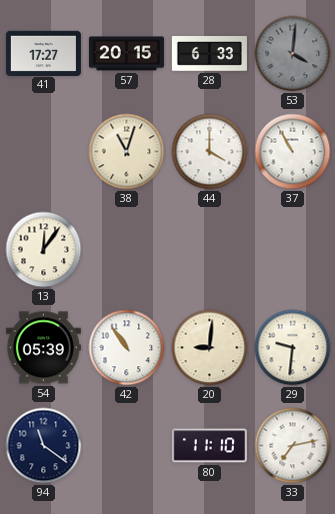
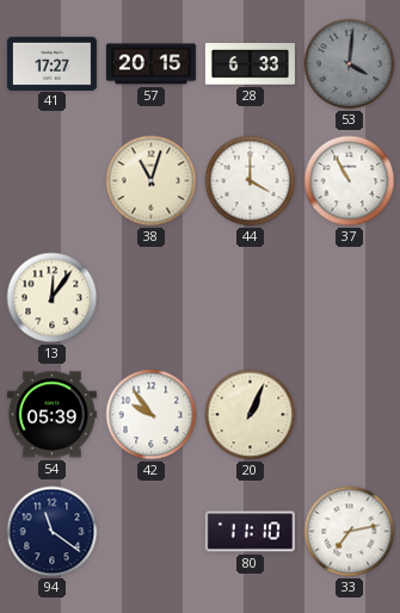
42: 10:54 -> 9:54 (152, 415)
20: 9:01 -> 1:04 (251, 415)
29: 9:31 -> none (293, 348)
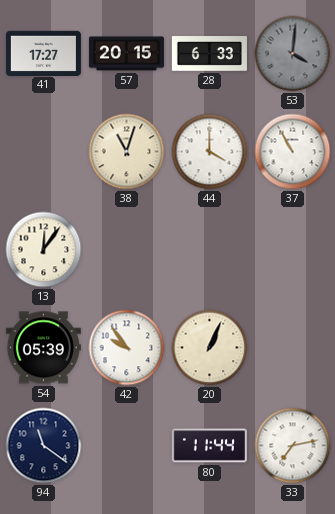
80: 11:10 -> 11:44 (209, 446)
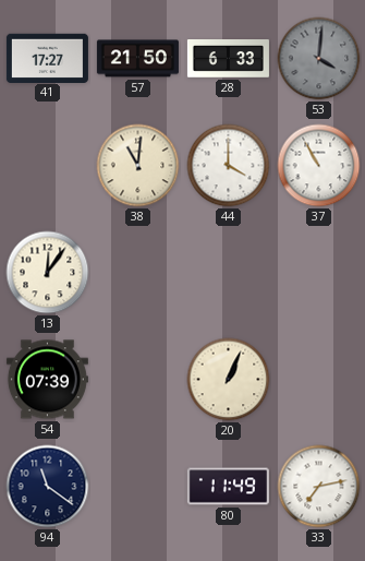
57: 20:15 -> 21:50 (137, 59)
38: 11:03 -> 11:01 (138, 166)
54: 05:39 -> 07:39 (47, 380)
42: 9:54 -> none (127, 348)
80: 11:44 -> 11:49 (228, 487)
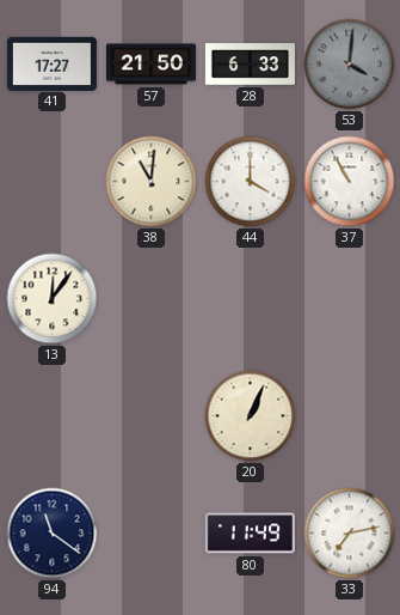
54: 07:39 -> none (47, 380)
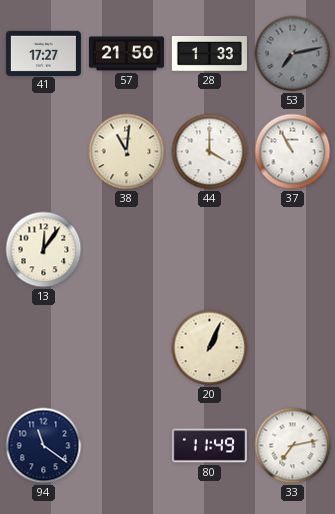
28: 6:33 -> 1:33 (209, 54)
53: 4:01 -> 7:13 (293, 54)
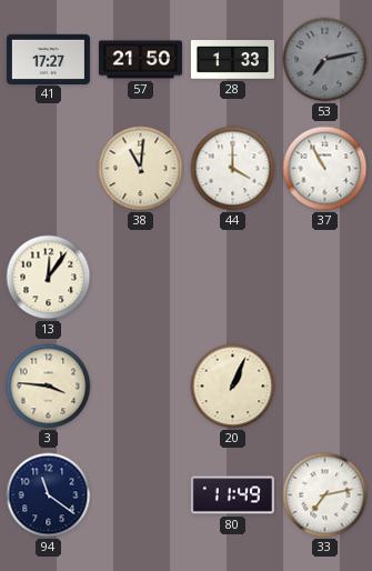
3: none -> 3:46 (49, 387)
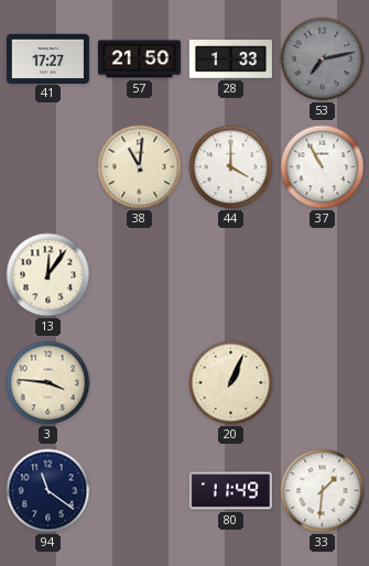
33: 7:13 -> 1:31 (323, 491)
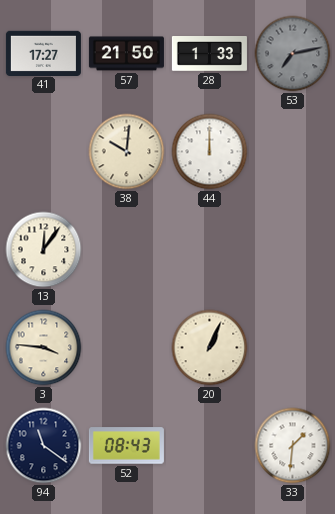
38: 11:01 -> 10:01 (127, 152)
44: 4:00 -> 12:00 (210, 152)
37: 10:55 -> none (323, 167)
52: none -> 08:43 (126, 446)
80: 11:49 -> none (230, 491)
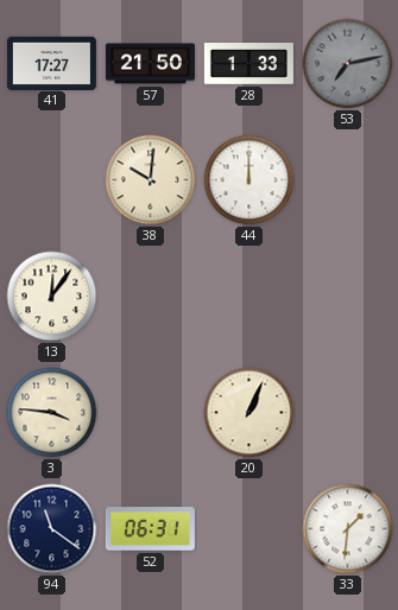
52: 08:43 -> 06:31 (150, 529)
